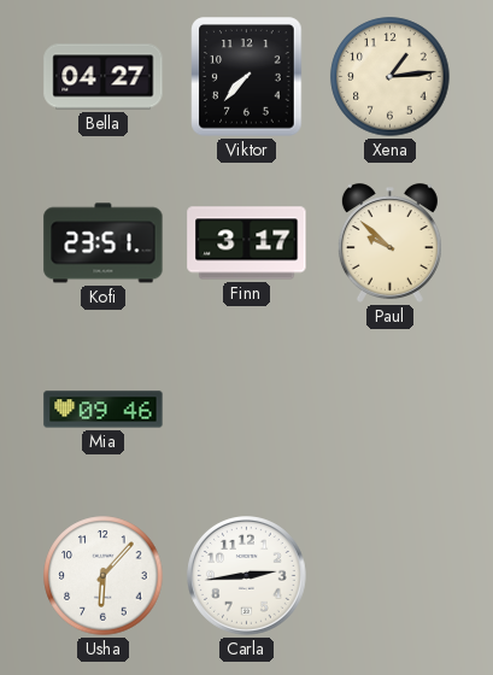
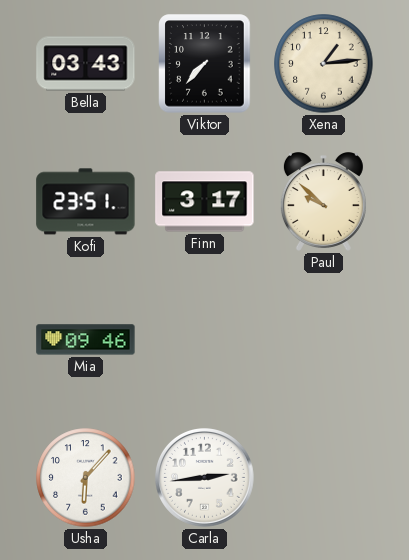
Bella: 04:27 -> 03:43 (86, 64)
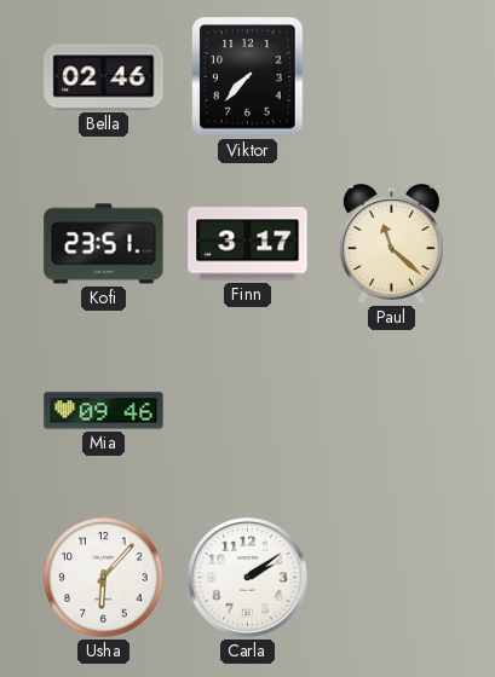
Bella: 03:43 -> 02:46 (104, 77)
Xena: 1:14 -> none (324, 64)
Paul: 9:52 -> 11:22 (391, 244)
Carla: 2:44 -> 2:09 (248, 578)
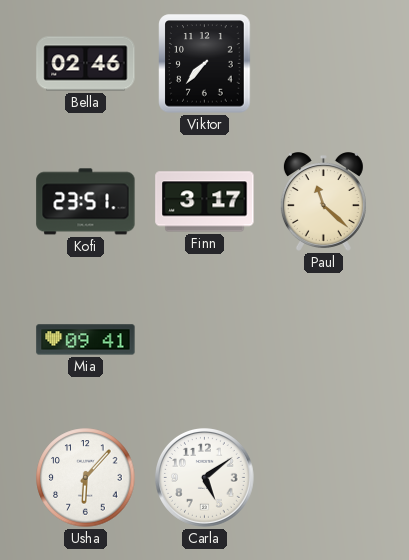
Mia: 09:46 -> 09:41 (86, 340)
Carla: 2:09 -> 5:09 (205, 478)
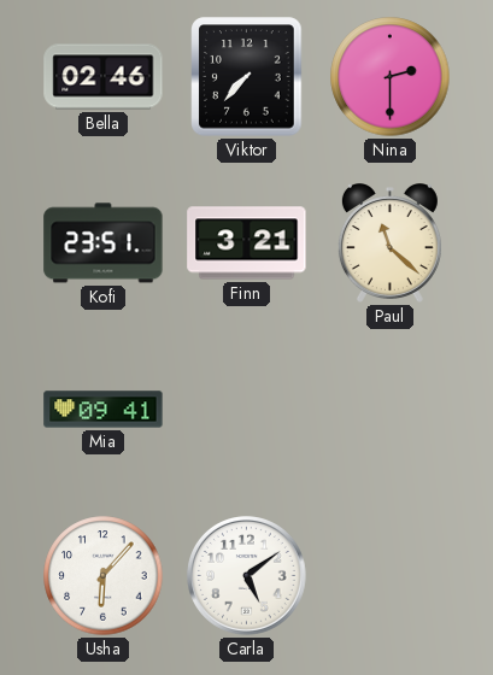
Nina: none -> 2:30 (391, 77)
Finn: 3:17 -> 3:21 (247, 243)
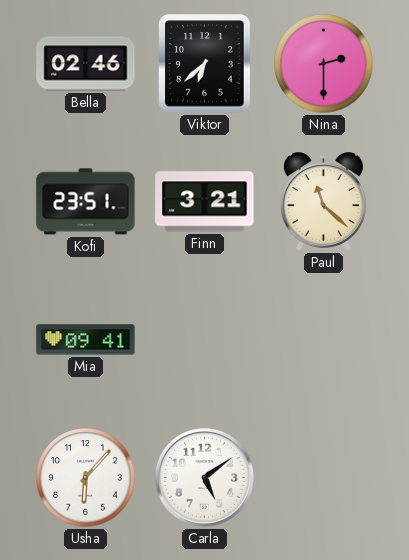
Viktor: 7:37 -> 6:38 (205, 64)
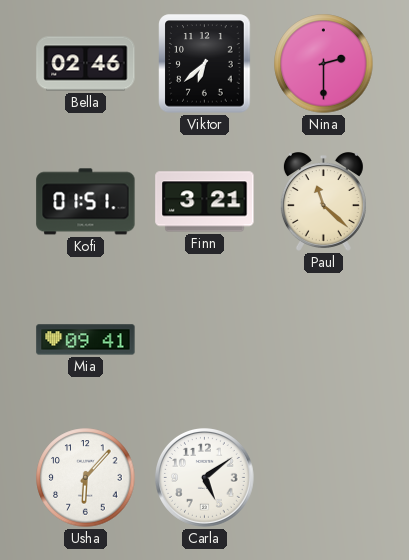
Kofi: 23:51 -> 01:51 (86, 202)
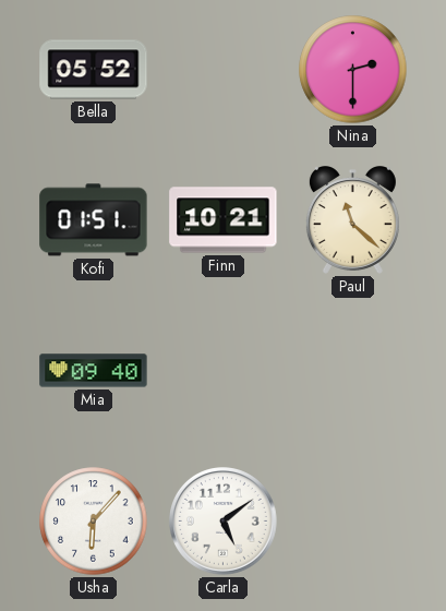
Bella: 02:46 -> 05:52 (94, 70)
Viktor: 6:38 -> none (205, 64)
Finn: 3:21 -> 10:21 (224, 220)
Mia: 09:41 -> 09:40 (94, 371)
